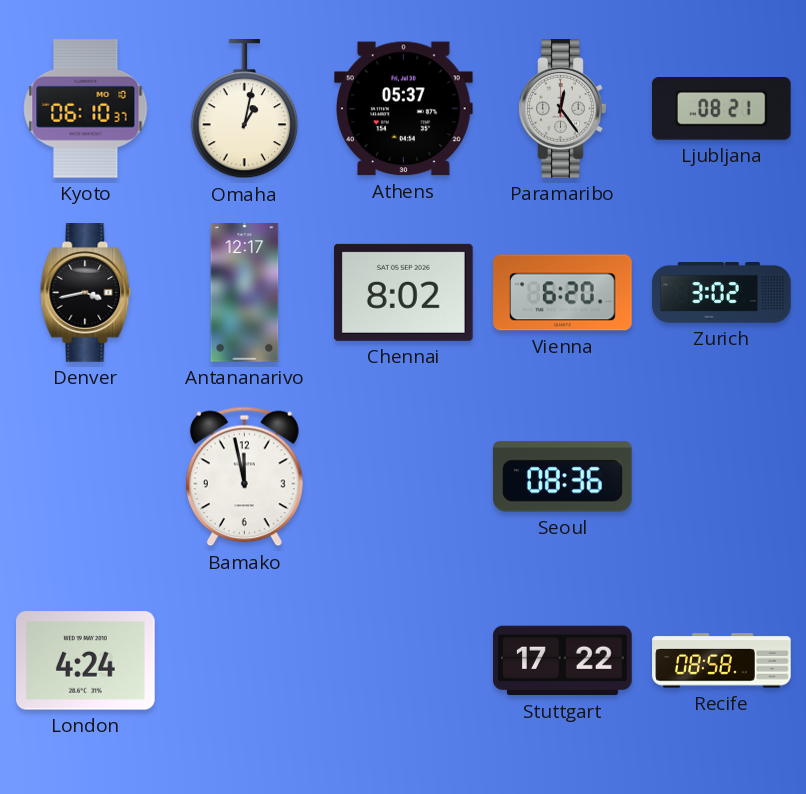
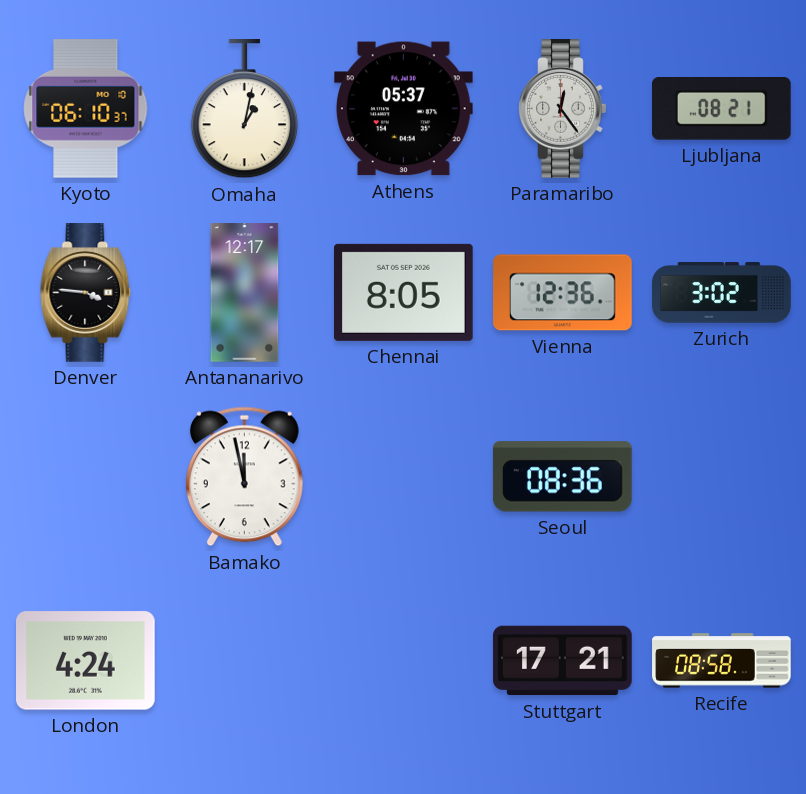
Denver: 3:43 -> 3:46 (86, 293)
Chennai: 8:02 -> 8:05 (404, 292)
Vienna: 6:20 -> 12:36 (563, 293)
Stuttgart: 17:22 -> 17:21 (563, 661)
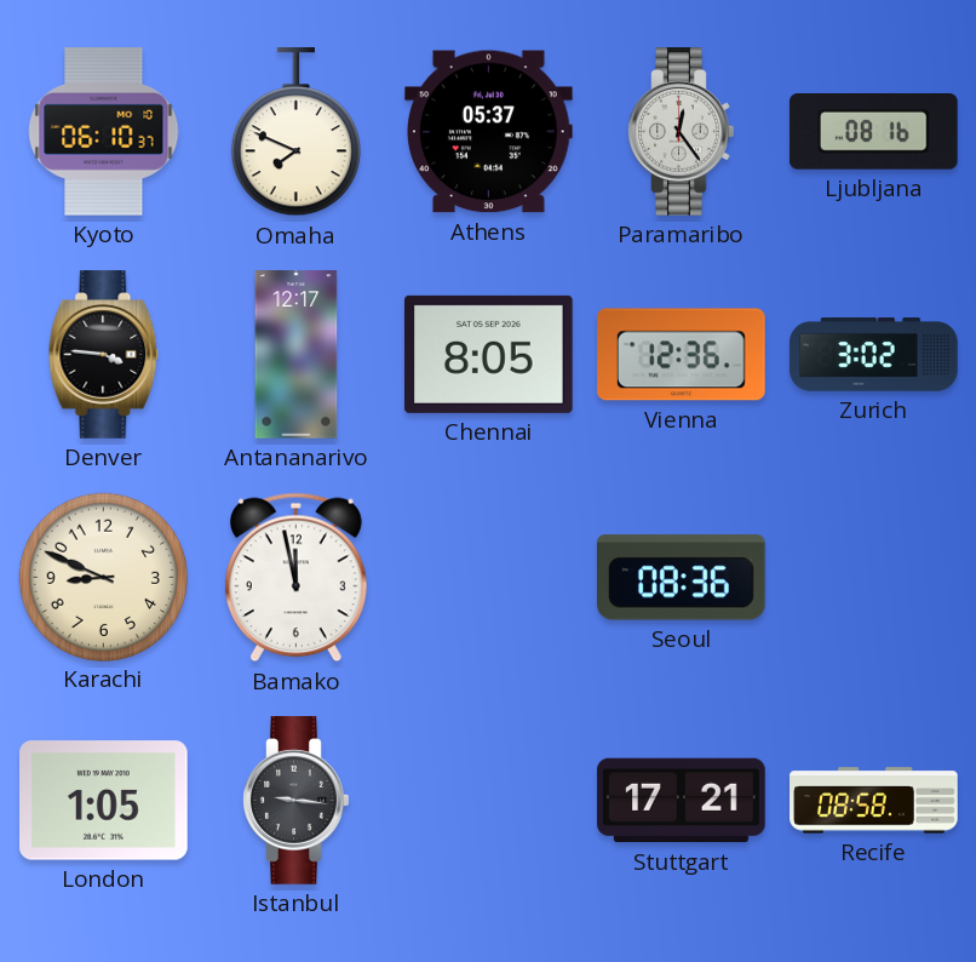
Omaha: 1:02 -> 7:49 (295, 133)
Ljubljana: 08:21 -> 08:16 (874, 132)
Karachi: none -> 8:49 (103, 577)
London: 4:24 -> 1:05 (104, 801)
Istanbul: none -> 9:16 (297, 801)
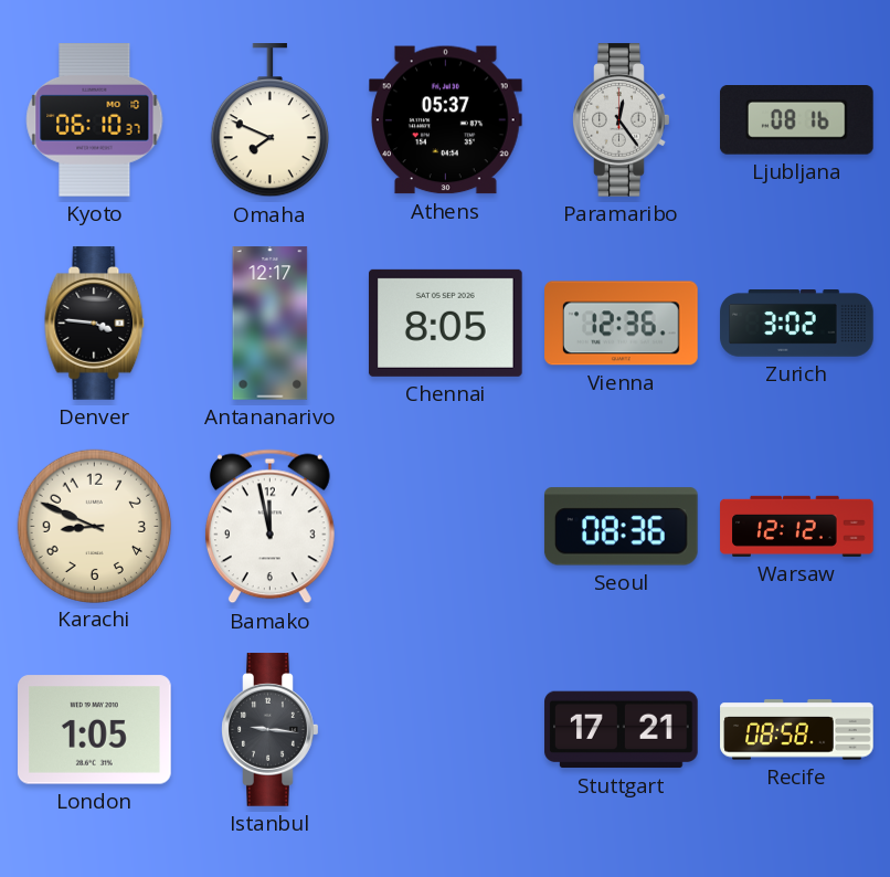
Warsaw: none -> 12:12 (797, 526)
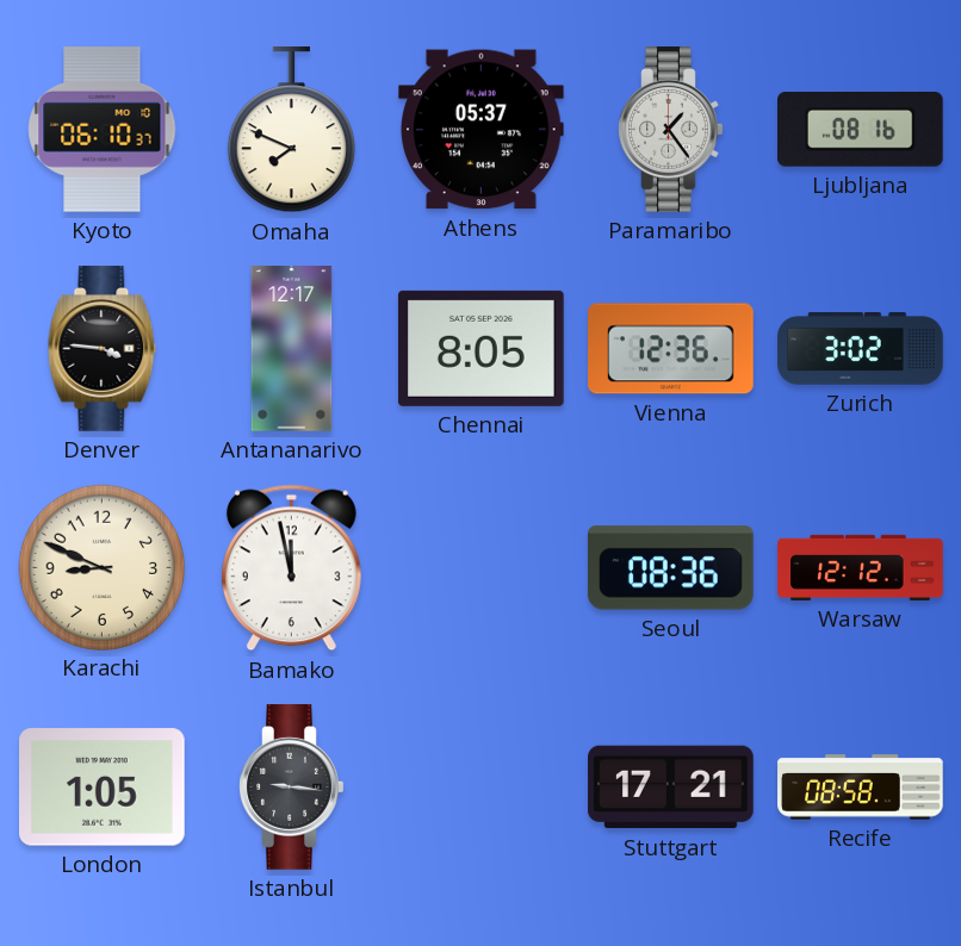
Paramaribo: 12:24 -> 1:24 (671, 130)
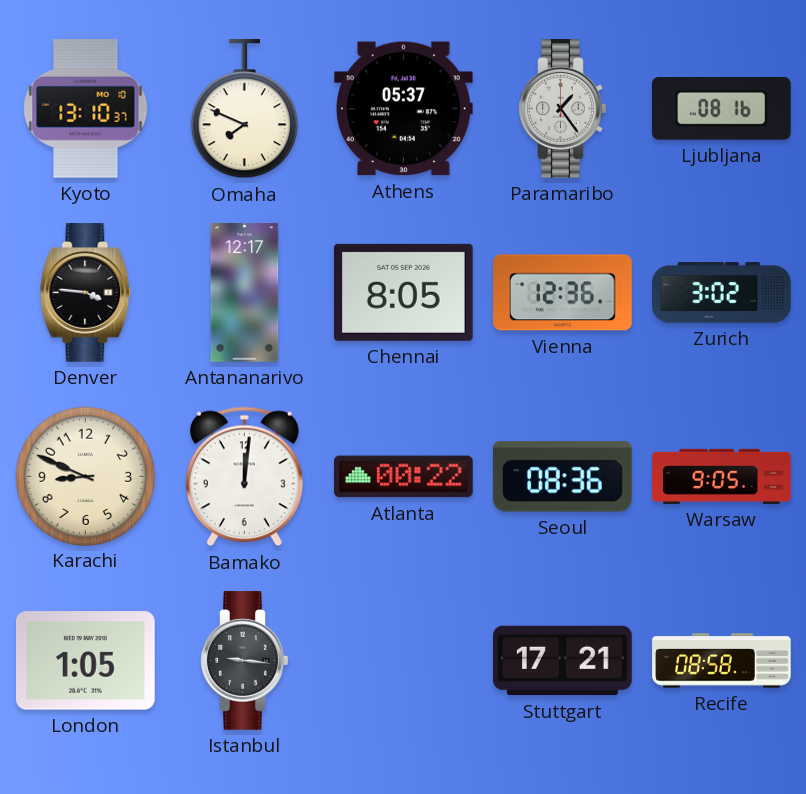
Kyoto: 06:10 -> 13:10 (86, 109)
Bamako: 11:58 -> 12:01 (244, 477)
Atlanta: none -> 00:22 (404, 477)
Warsaw: 12:12 -> 9:05 (722, 476)
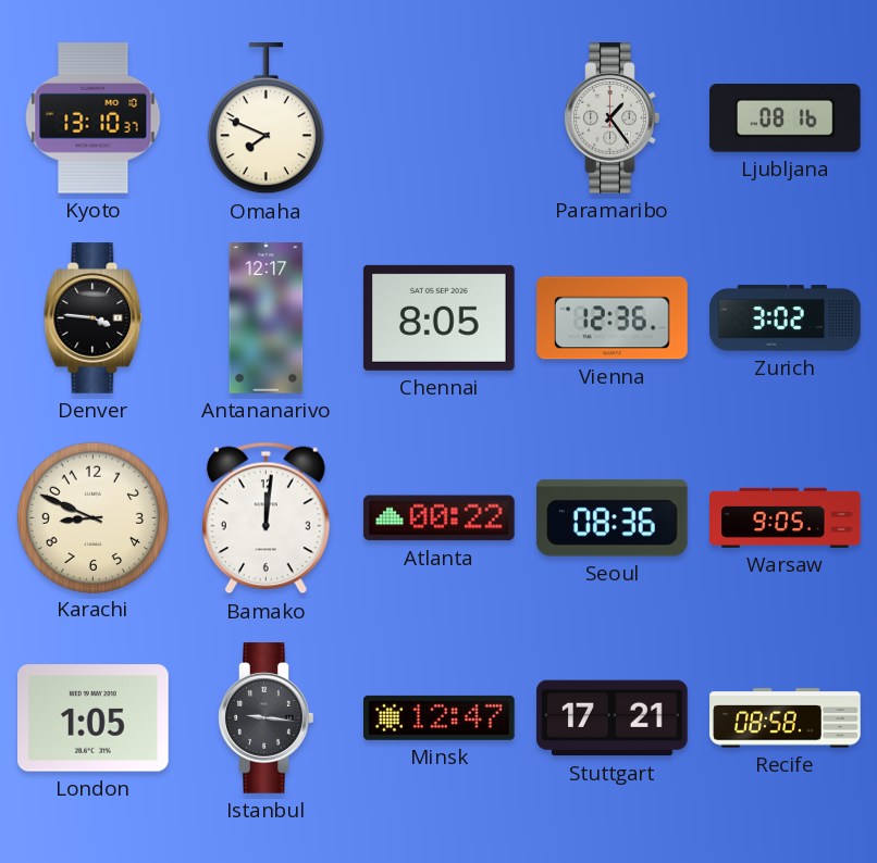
Athens: 05:37 -> none (404, 109)
Minsk: none -> 12:47 (440, 717)
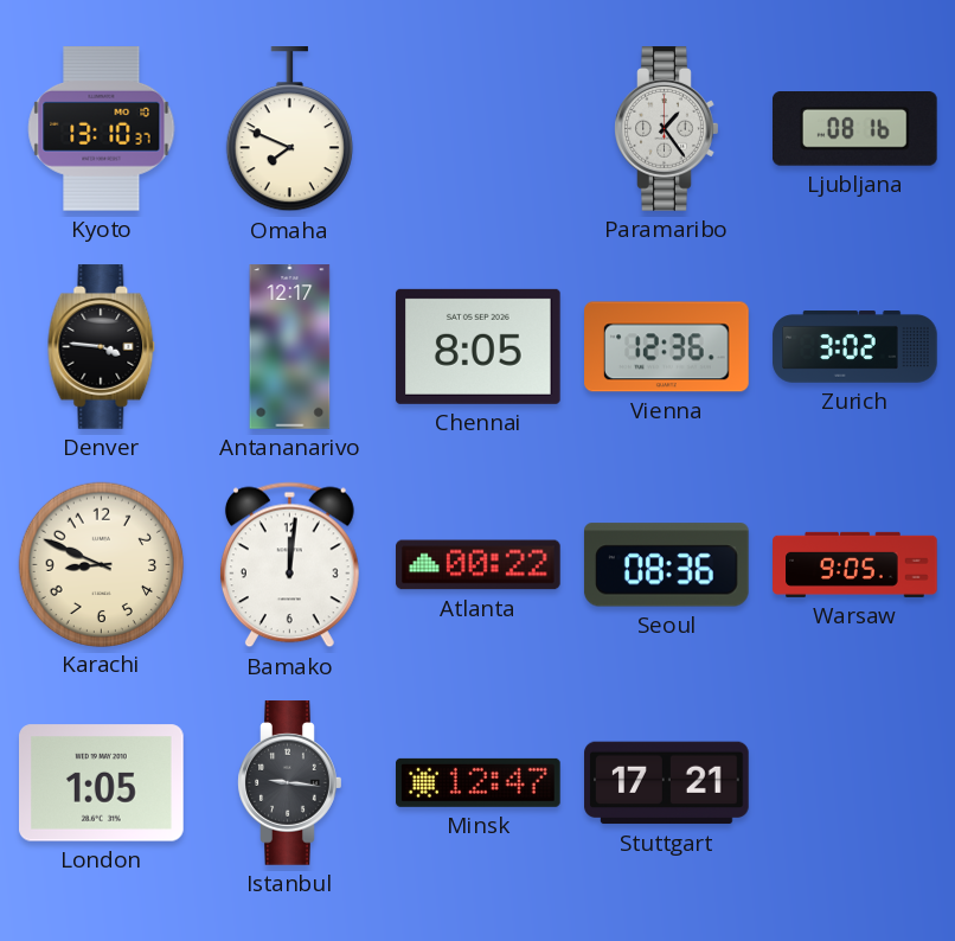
Recife: 08:58 -> none (786, 718)
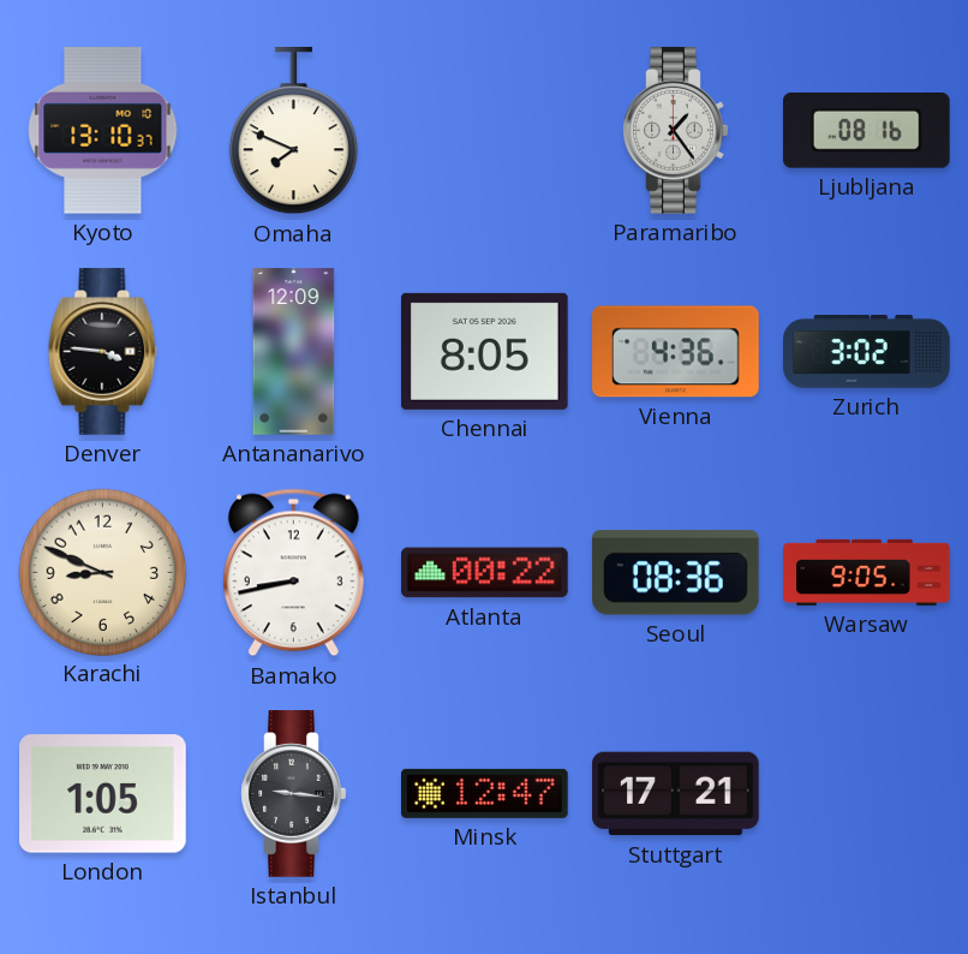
Antananarivo: 12:17 -> 12:09 (294, 352)
Vienna: 12:36 -> 4:36 (676, 352)
Bamako: 12:01 -> 8:43 (293, 573)
